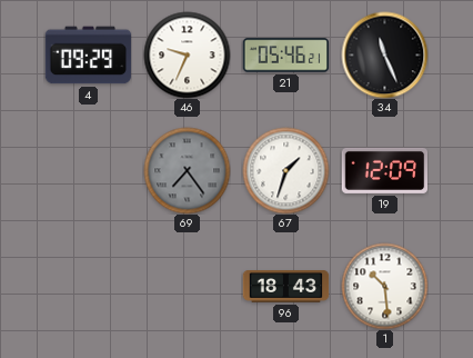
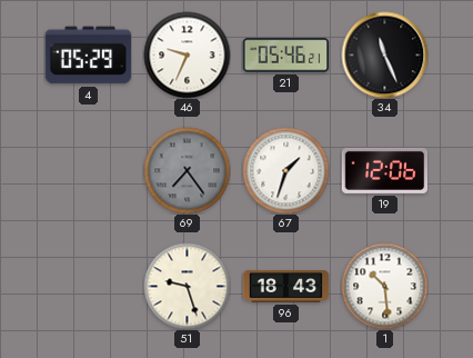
4: 09:29 -> 05:29 (88, 56)
19: 12:09 -> 12:06 (384, 170)
51: none -> 9:27 (187, 286)
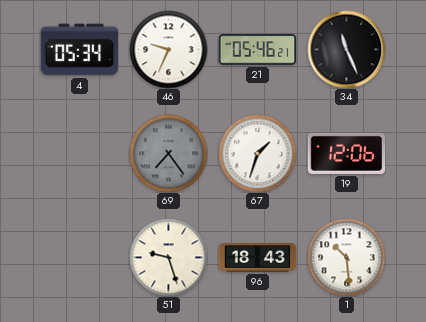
4: 05:29 -> 05:34 (79, 50)
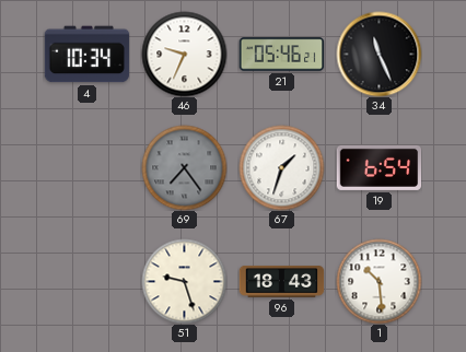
4: 05:34 -> 10:34 (86, 55)
19: 12:06 -> 6:54 (378, 167)
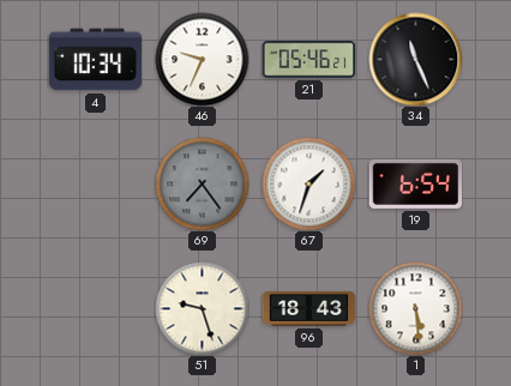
1: 10:29 -> 5:29 (415, 308)
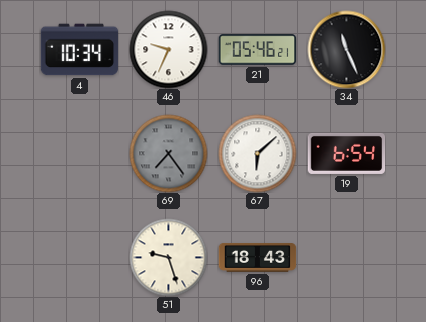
67: 1:33 -> 6:08 (257, 153)
1: 5:29 -> none (415, 308)
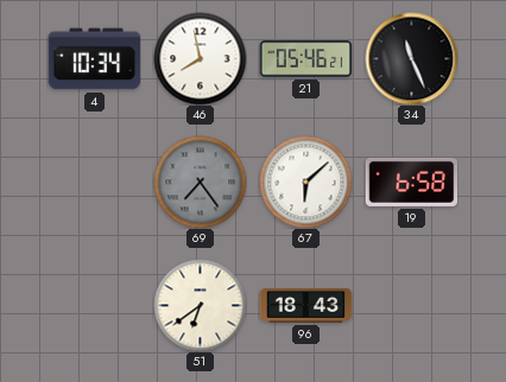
46: 9:34 -> 7:58 (200, 58)
19: 6:54 -> 6:58 (411, 182)
51: 9:27 -> 6:39 (200, 305)
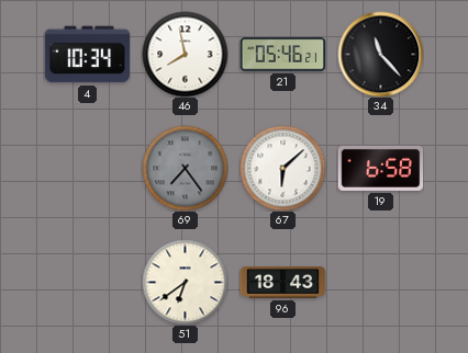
34: 11:26 -> 11:23 (380, 54)
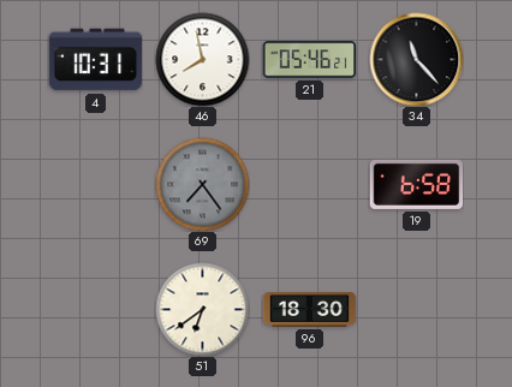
4: 10:34 -> 10:31 (95, 60)
67: 6:08 -> none (282, 168)
96: 18:43 -> 18:30 (309, 310)
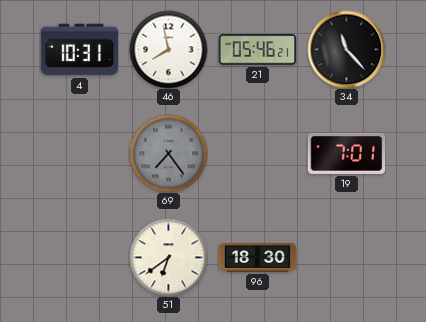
19: 6:58 -> 7:01 (346, 153)
